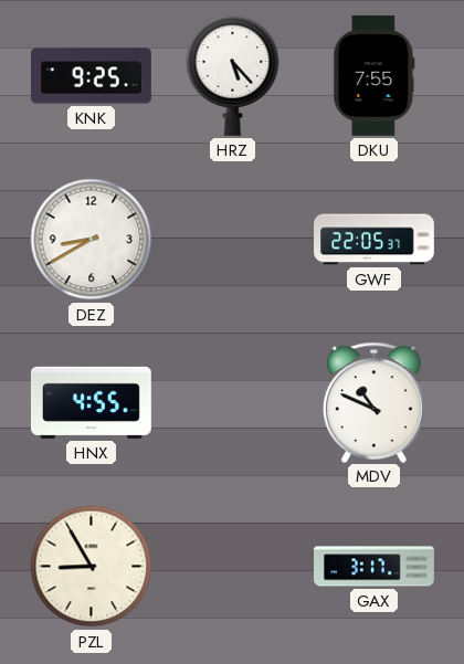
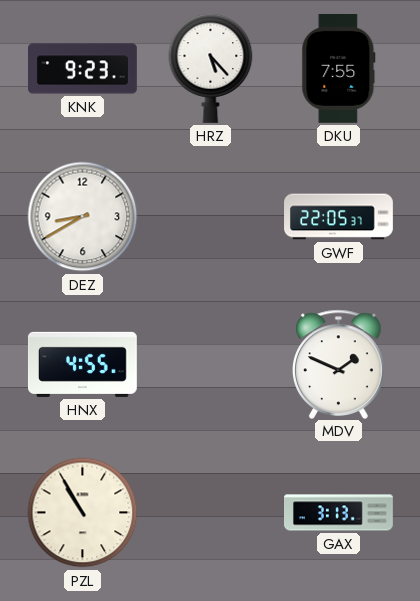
KNK: 9:25 -> 9:23 (83, 69)
MDV: 10:49 -> 1:49 (339, 364)
PZL: 8:55 -> 10:55 (83, 513)
GAX: 3:17 -> 3:13 (339, 513)
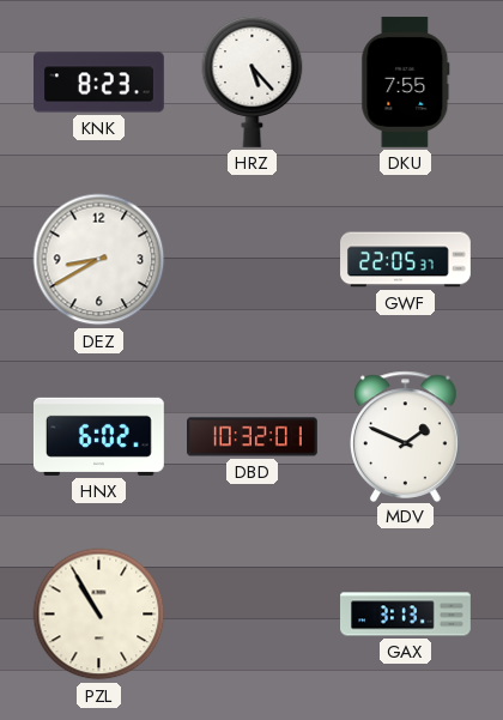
KNK: 9:23 -> 8:23 (99, 83)
HNX: 4:55 -> 6:02 (98, 436)
DBD: none -> 10:32 (253, 437)
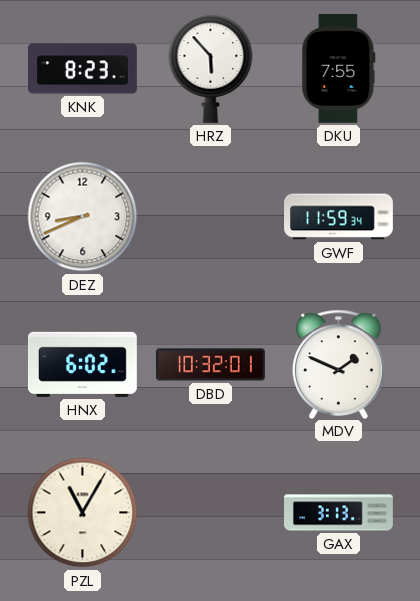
HRZ: 5:23 -> 5:53 (211, 68)
DEZ: 8:40 -> 8:41 (83, 217)
GWF: 22:05 -> 11:59 (339, 217)
PZL: 10:55 -> 11:05 (83, 513)
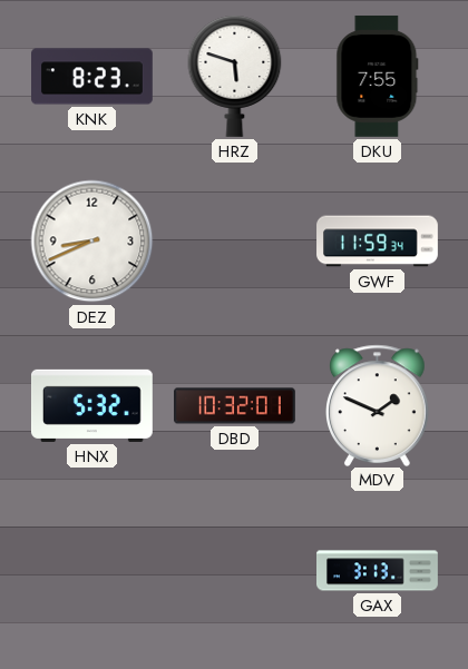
HRZ: 5:53 -> 5:48 (235, 76)
HNX: 6:02 -> 5:32 (91, 405)
PZL: 11:05 -> none (83, 513)
